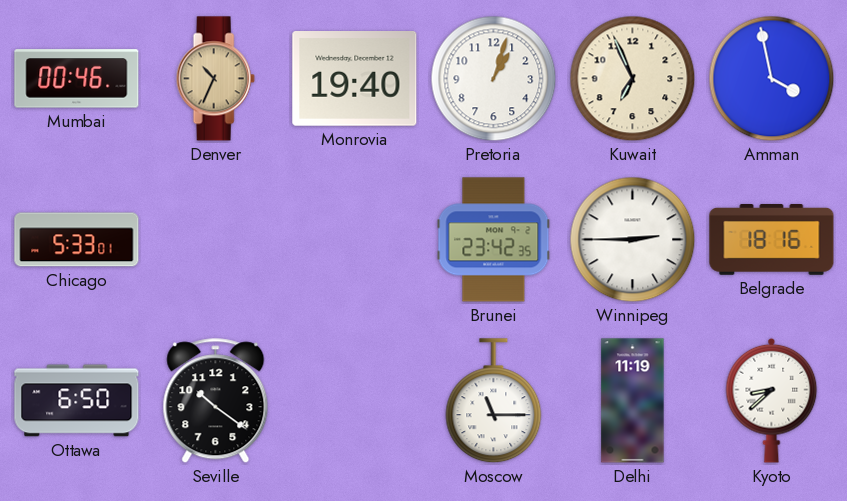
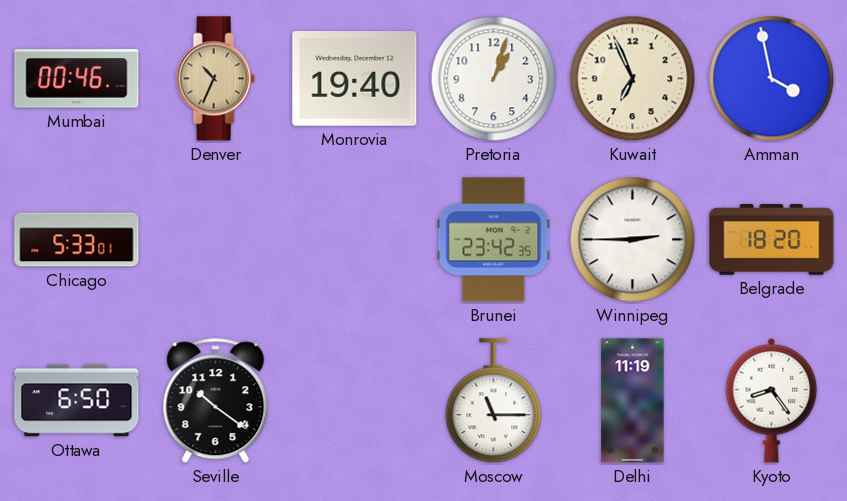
Belgrade: 18:16 -> 18:20 (772, 240)
Kyoto: 8:38 -> 8:24 (772, 400)
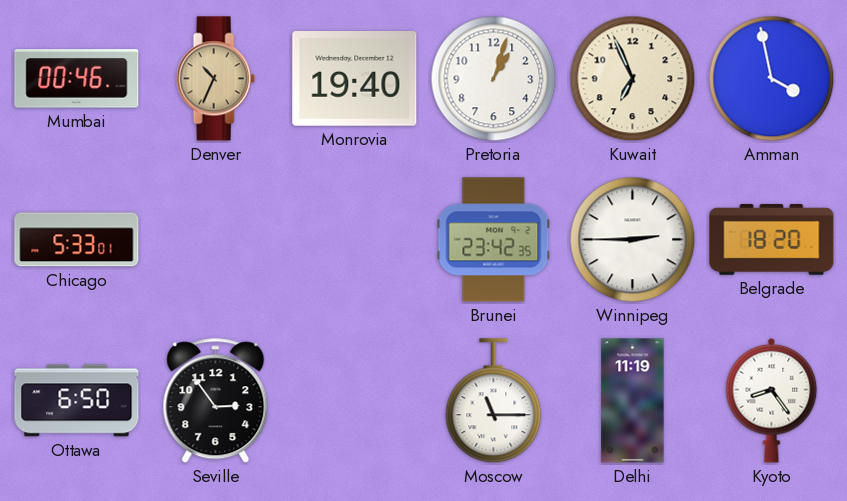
Seville: 10:21 -> 2:54 (216, 401)
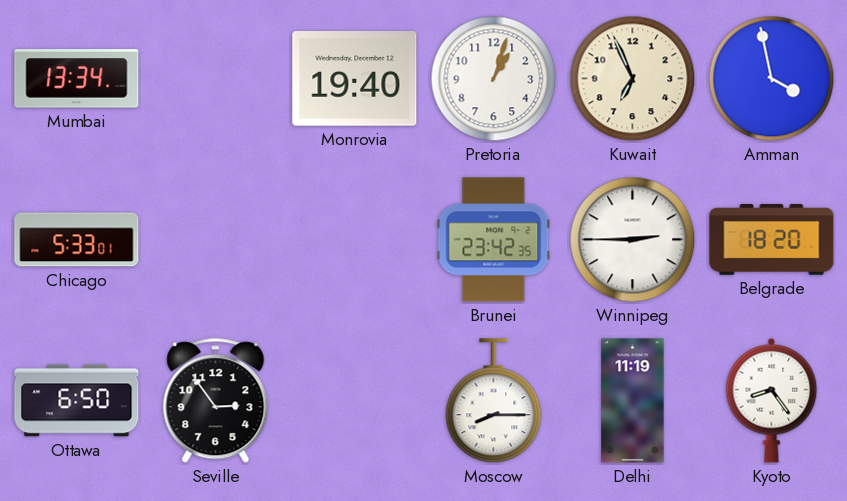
Mumbai: 00:46 -> 13:34 (77, 79)
Denver: 10:34 -> none (215, 79)
Moscow: 11:15 -> 8:15 (494, 401)
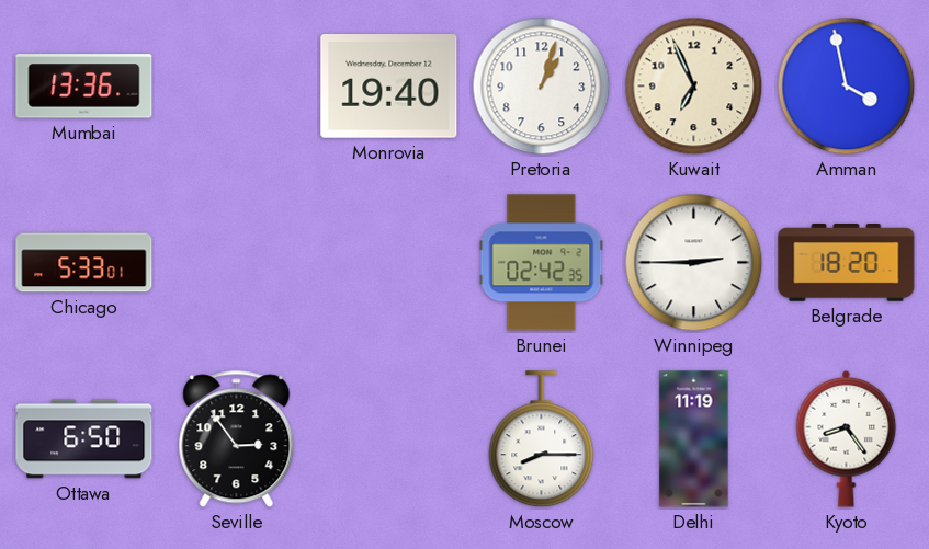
Mumbai: 13:34 -> 13:36 (84, 87)
Brunei: 23:42 -> 02:42 (542, 263)
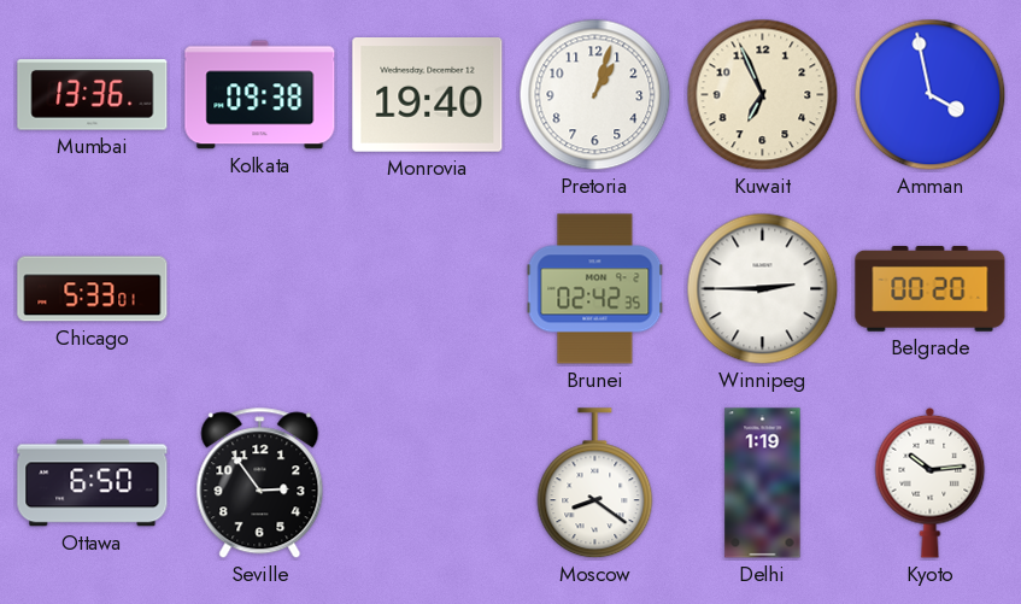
Kolkata: none -> 09:38 (260, 95)
Belgrade: 18:20 -> 00:20 (931, 289)
Moscow: 8:15 -> 8:21 (595, 483)
Delhi: 11:19 -> 1:19 (763, 483)
Kyoto: 8:24 -> 10:14 (931, 482)
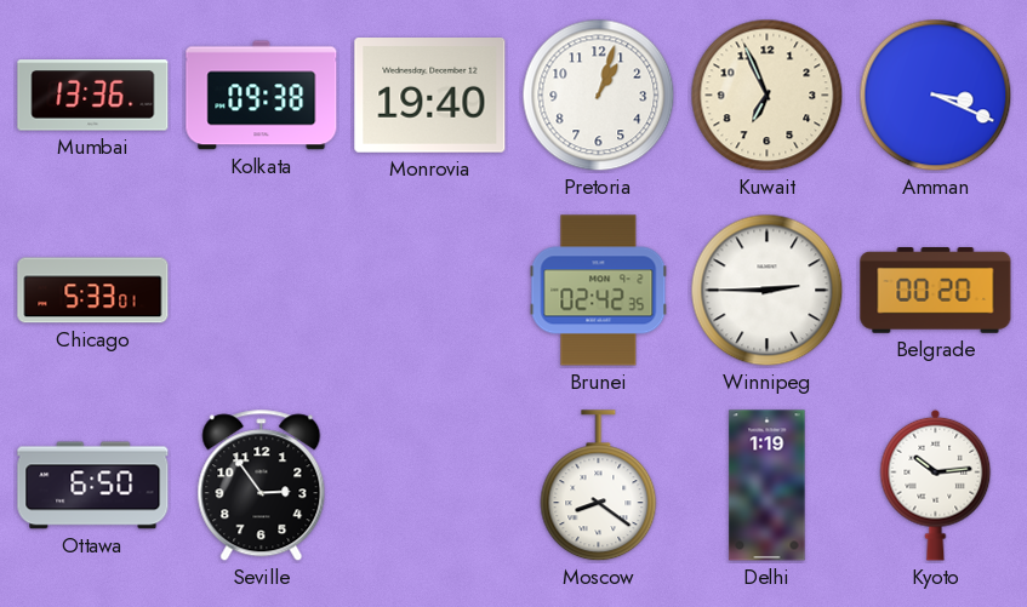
Amman: 3:58 -> 3:19 (936, 96)
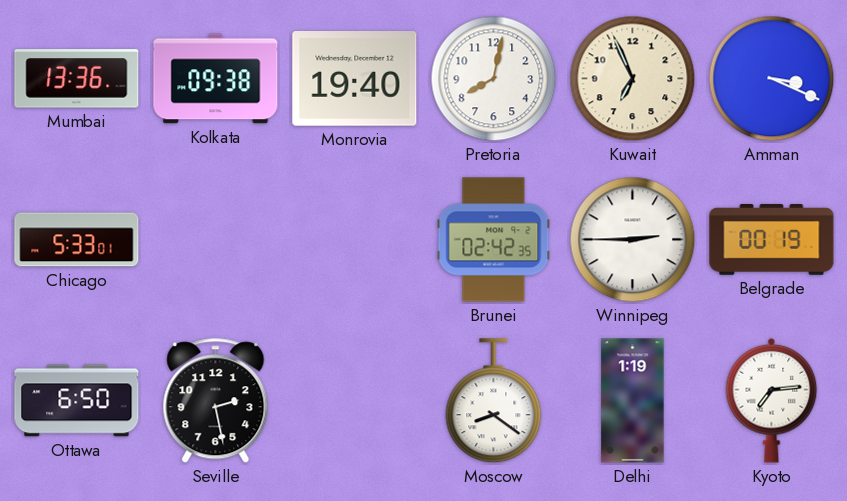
Pretoria: 1:03 -> 8:02 (494, 79)
Belgrade: 00:20 -> 00:19 (772, 240)
Seville: 2:54 -> 2:28 (216, 401)
Kyoto: 10:14 -> 7:14 (772, 400)
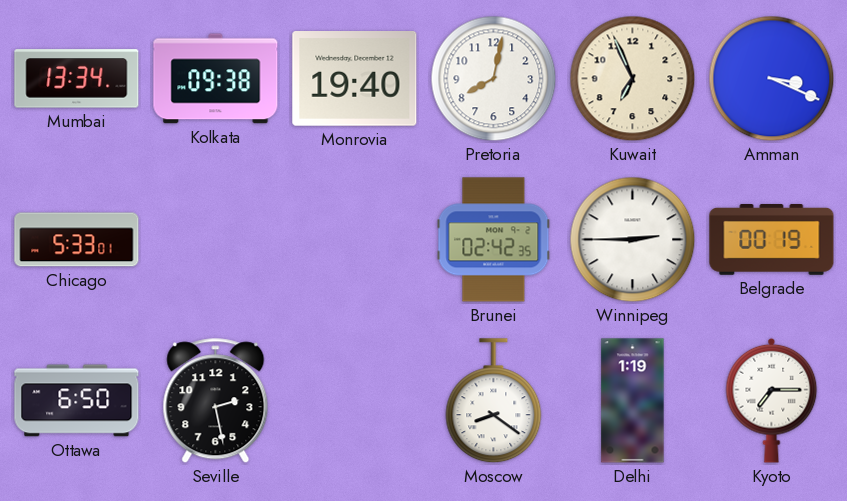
Mumbai: 13:36 -> 13:34 (77, 79)
Kyoto: 7:14 -> 7:15 (772, 400)
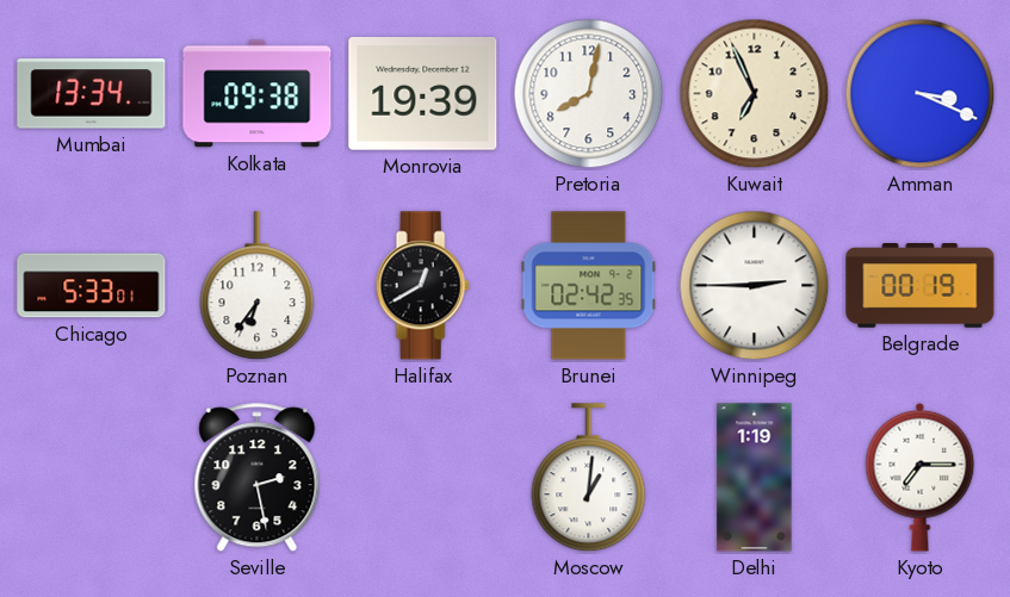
Monrovia: 19:40 -> 19:39 (423, 94)
Poznan: none -> 6:36 (258, 286)
Halifax: none -> 12:40 (422, 286)
Ottawa: 6:50 -> none (77, 401)
Moscow: 8:21 -> 1:01 (589, 478)
